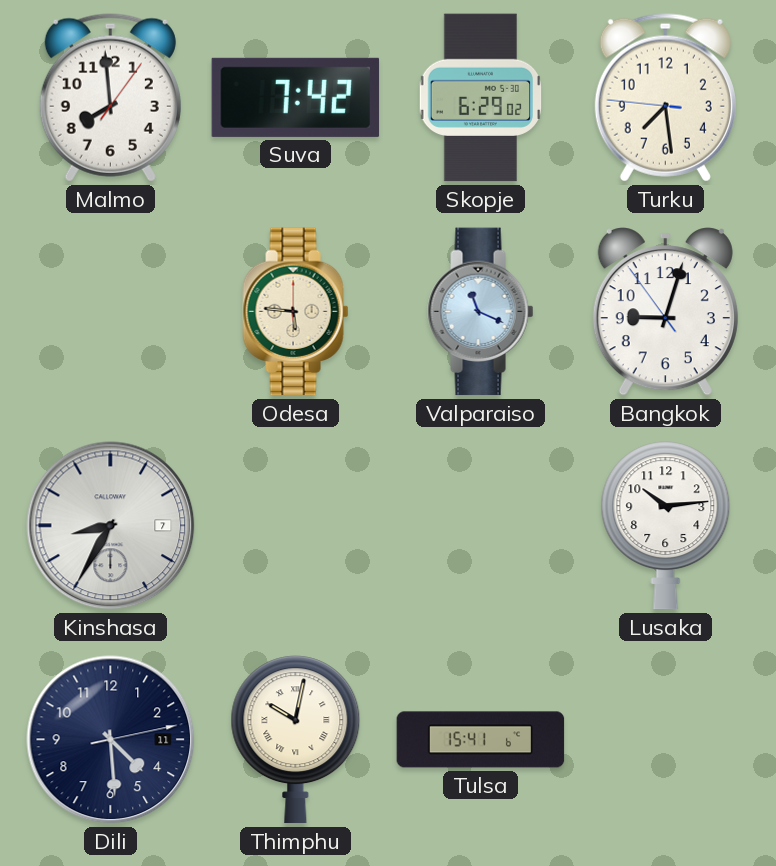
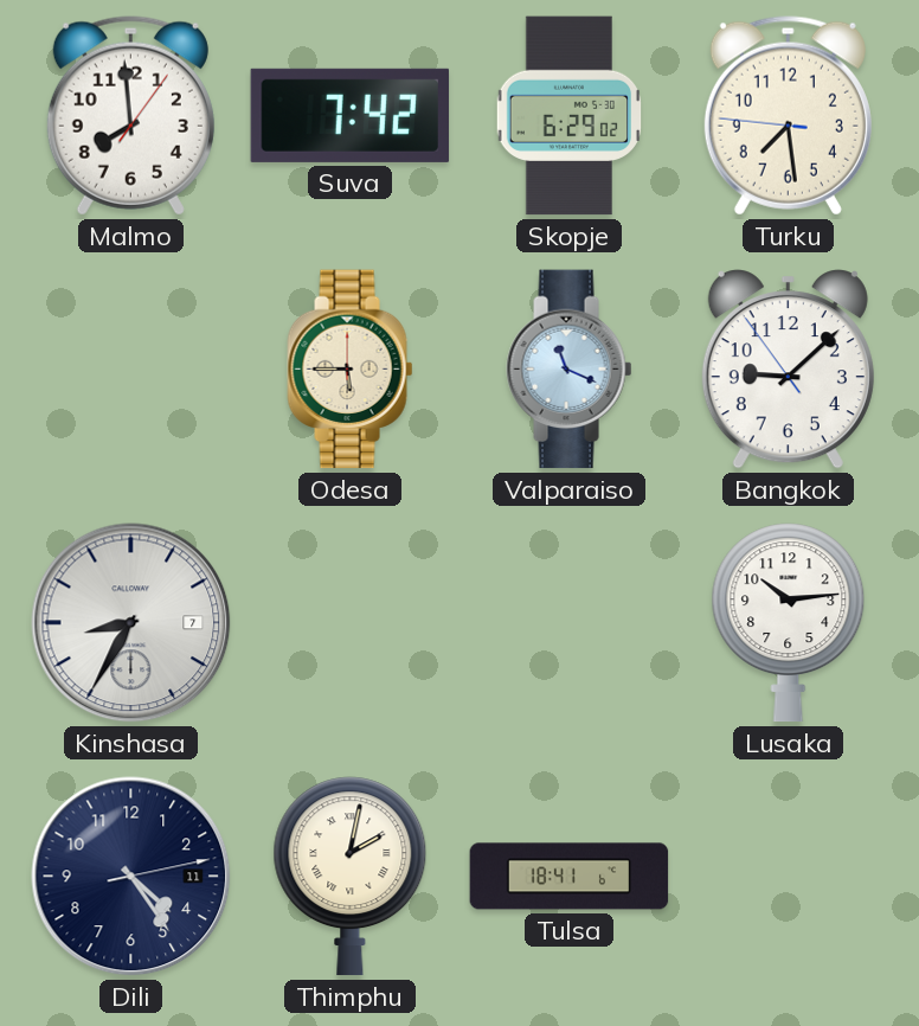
Odesa: 5:46 -> 5:45 (351, 370)
Bangkok: 9:02 -> 9:07 (788, 370)
Dili: 4:29 -> 4:24 (131, 877)
Thimphu: 10:02 -> 2:02 (351, 877)
Tulsa: 15:41 -> 18:41 (570, 877)
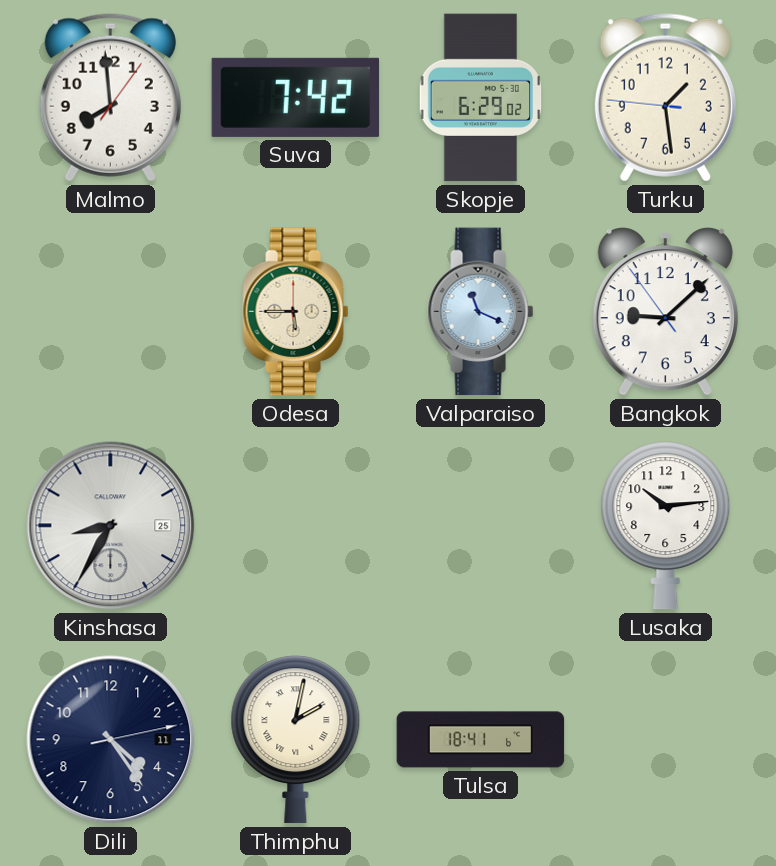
Turku: 7:28 -> 1:28 (665, 98)
Kinshasa date: 7 -> 25 (111, 526)
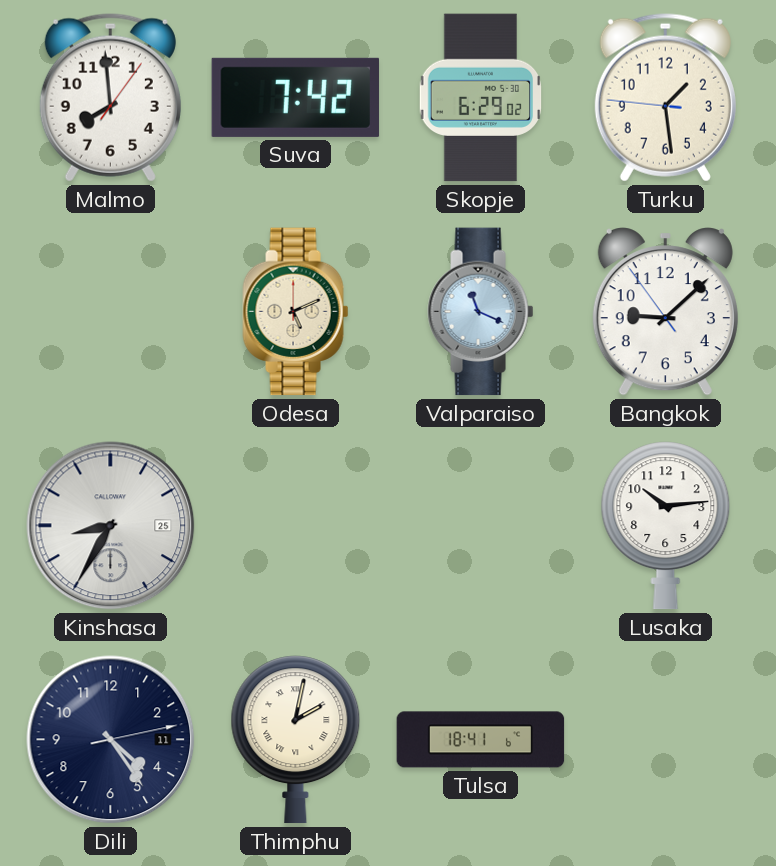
Odesa: 5:45 -> 5:11 (296, 312)
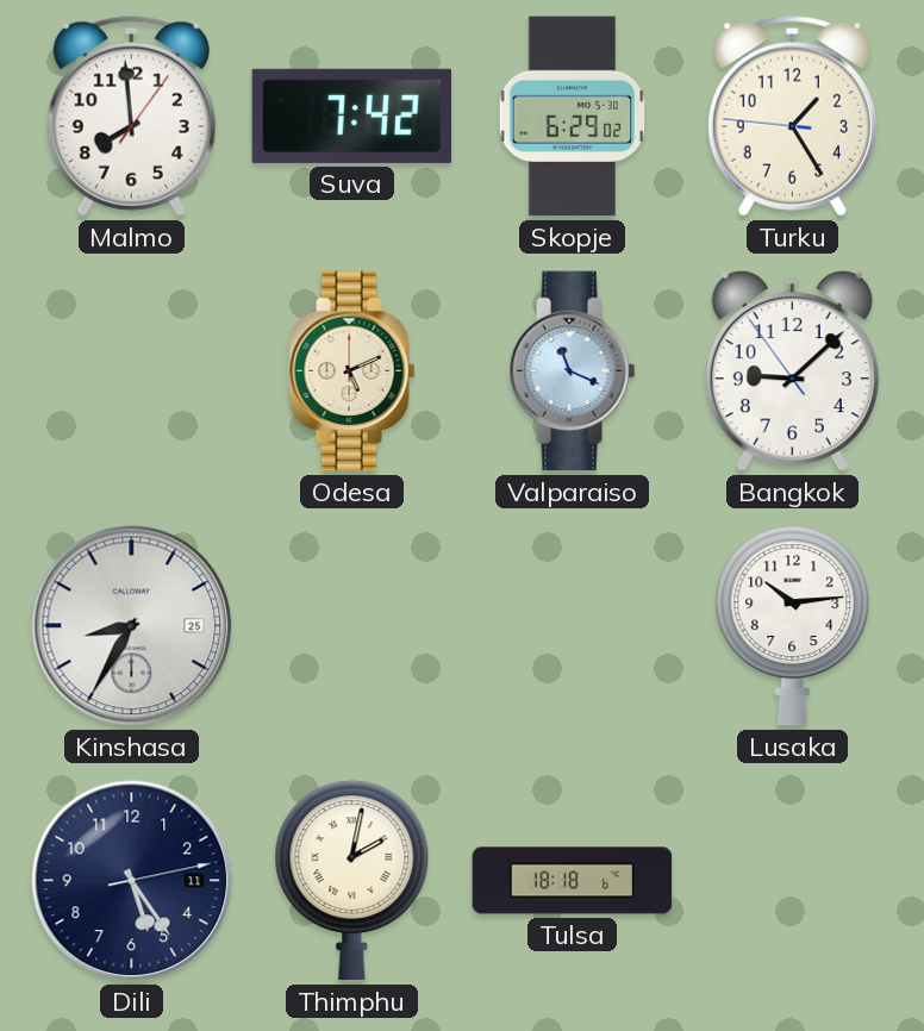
Turku: 1:28 -> 1:24 (792, 117)
Dili: 4:24 -> 5:24 (132, 881)
Tulsa: 18:41 -> 18:18 (573, 881)
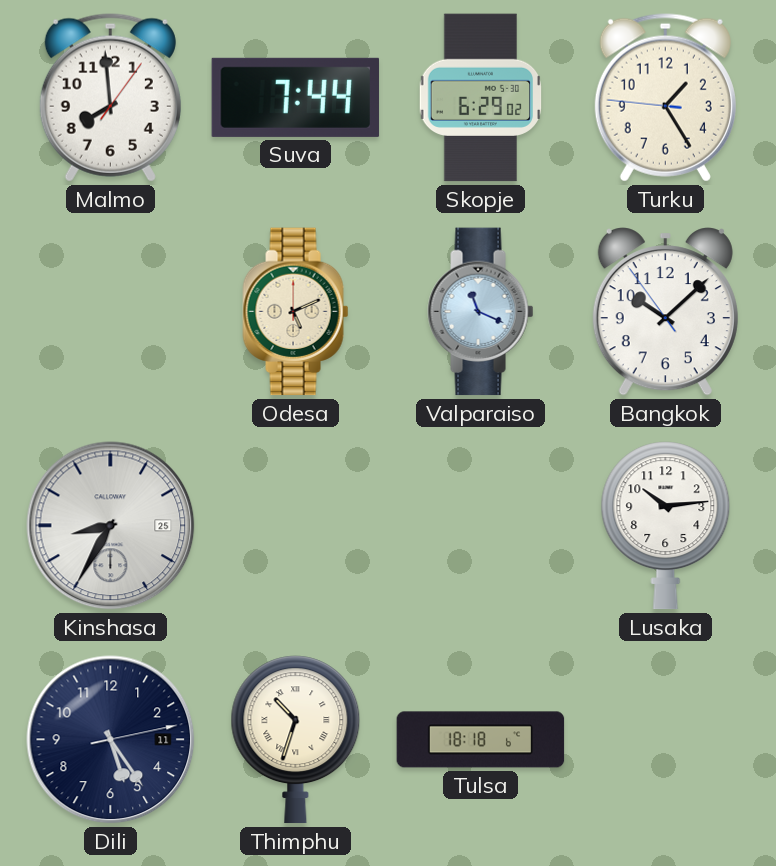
Suva: 7:42 -> 7:44 (296, 97)
Bangkok: 9:07 -> 10:07 (665, 312)
Thimphu: 2:02 -> 10:33 (296, 740)
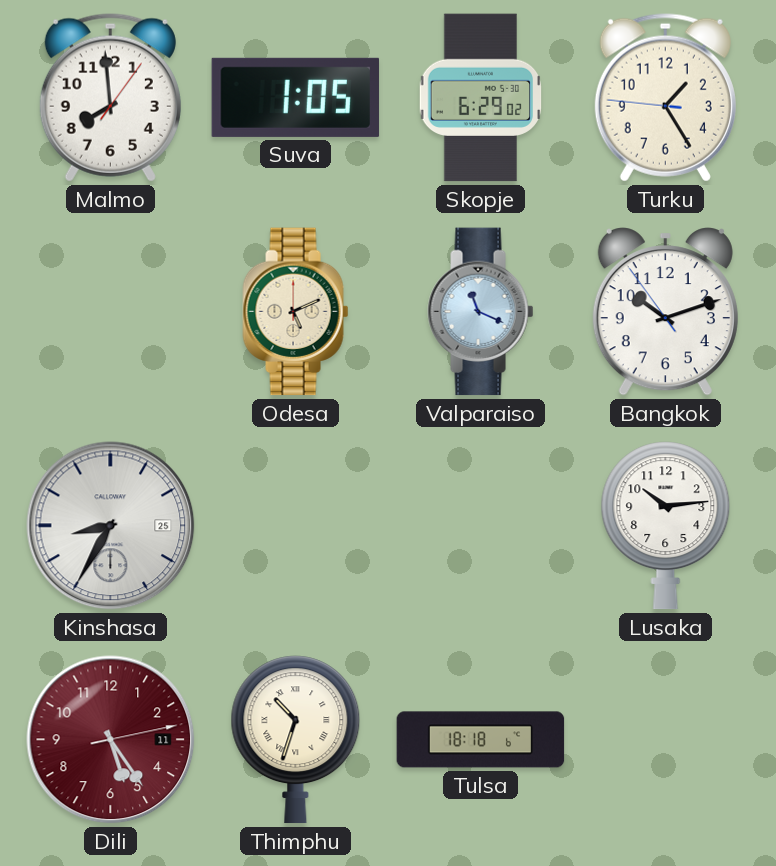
Suva: 7:44 -> 1:05 (296, 97)
Bangkok: 10:07 -> 10:11 (665, 312)
Dili dial: navy -> burgundy (111, 740)
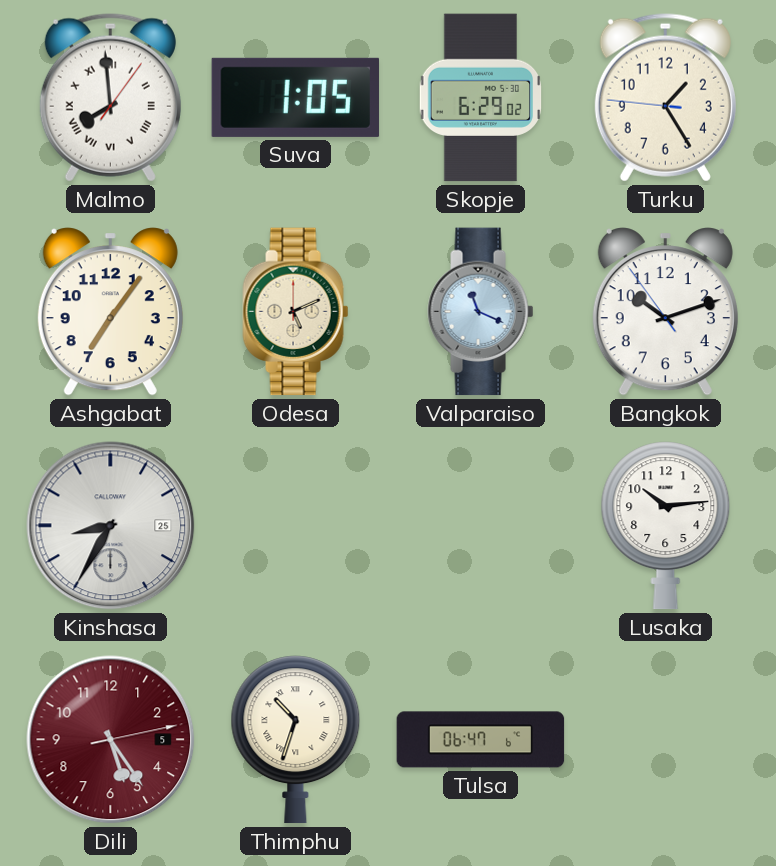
Malmo numerals: Arabic -> Roman (110, 98)
Ashgabat: none -> 7:06 (110, 312)
Dili date: 11 -> 5 (111, 740)
Tulsa: 18:18 -> 06:47 (481, 740)
